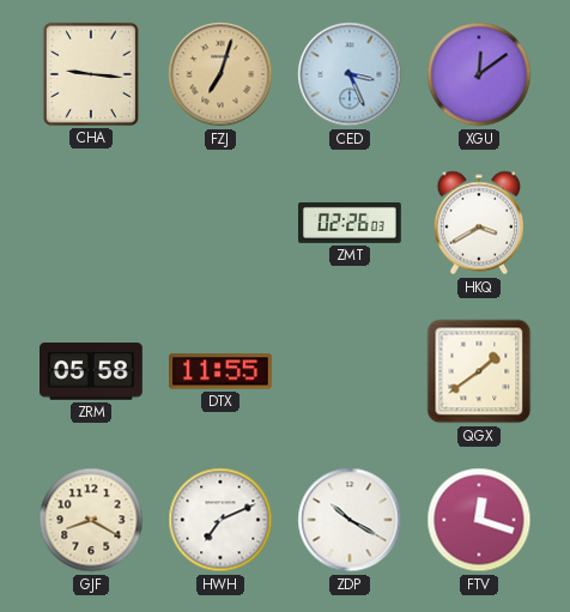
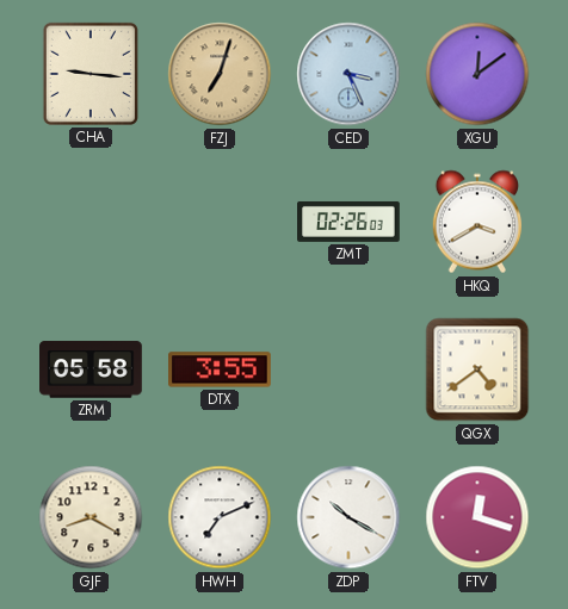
DTX: 11:55 -> 3:55 (221, 369)
QGX: 1:39 -> 4:39 (477, 369)
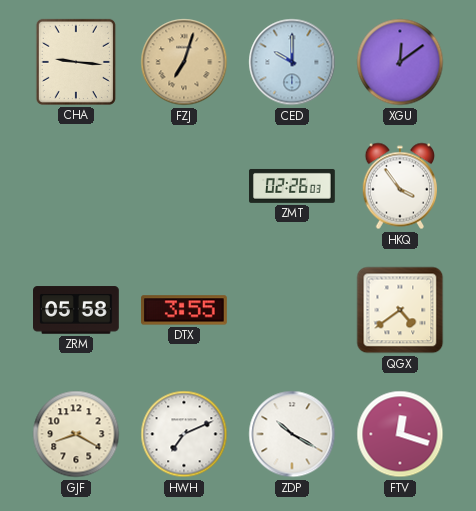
CED: 3:26 -> 10:00 (292, 62)
HKQ: 3:40 -> 3:54 (400, 186)
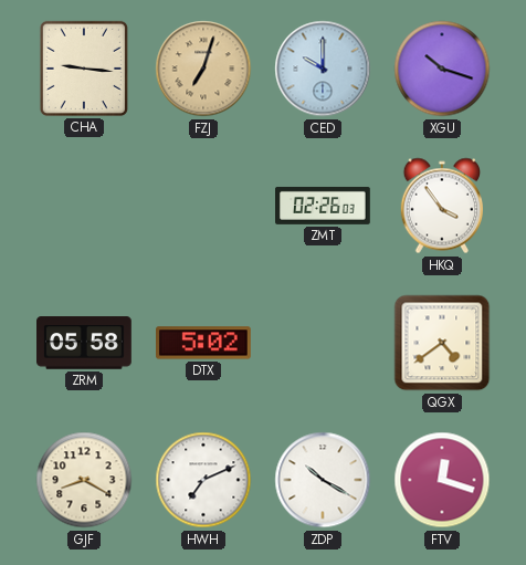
XGU: 12:09 -> 10:18 (442, 69)
DTX: 3:55 -> 5:02 (204, 343)
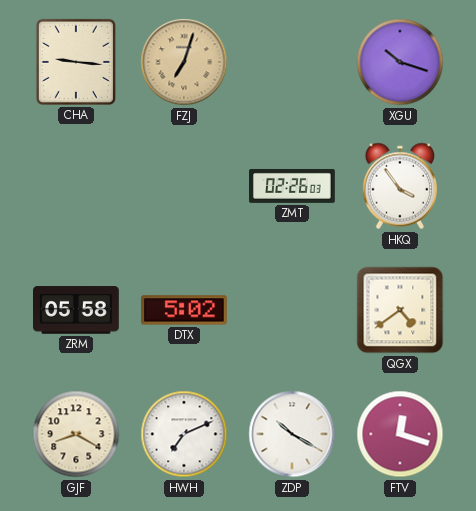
CED: 10:00 -> none (323, 69)
